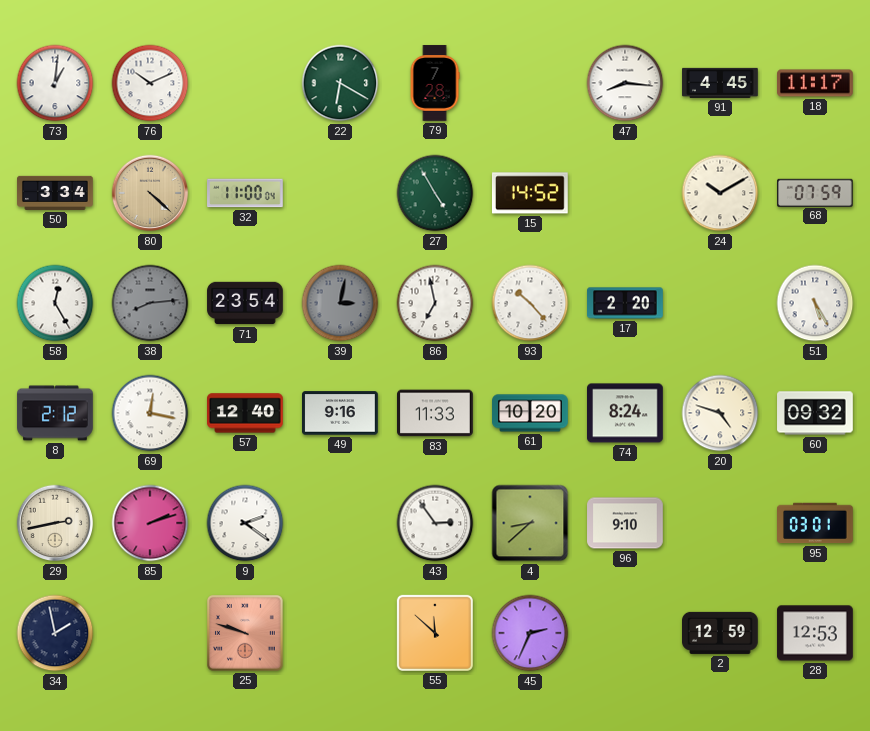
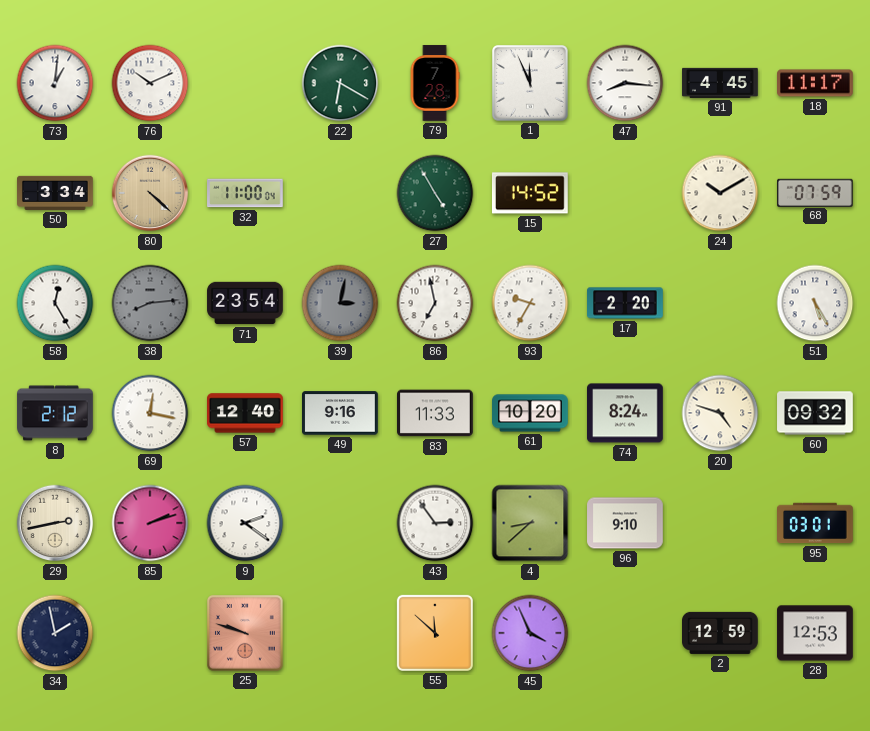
1: none -> 11:56 (531, 84)
93: 10:23 -> 9:35 (530, 303)
45: 2:34 -> 3:56 (530, 633)
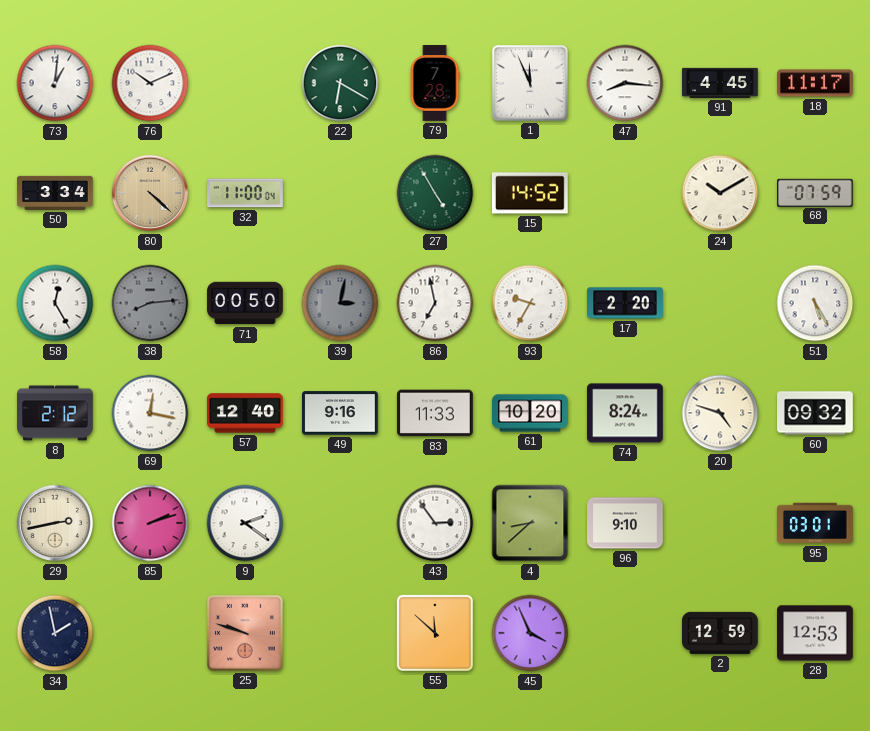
71: 23:54 -> 00:50 (245, 303)
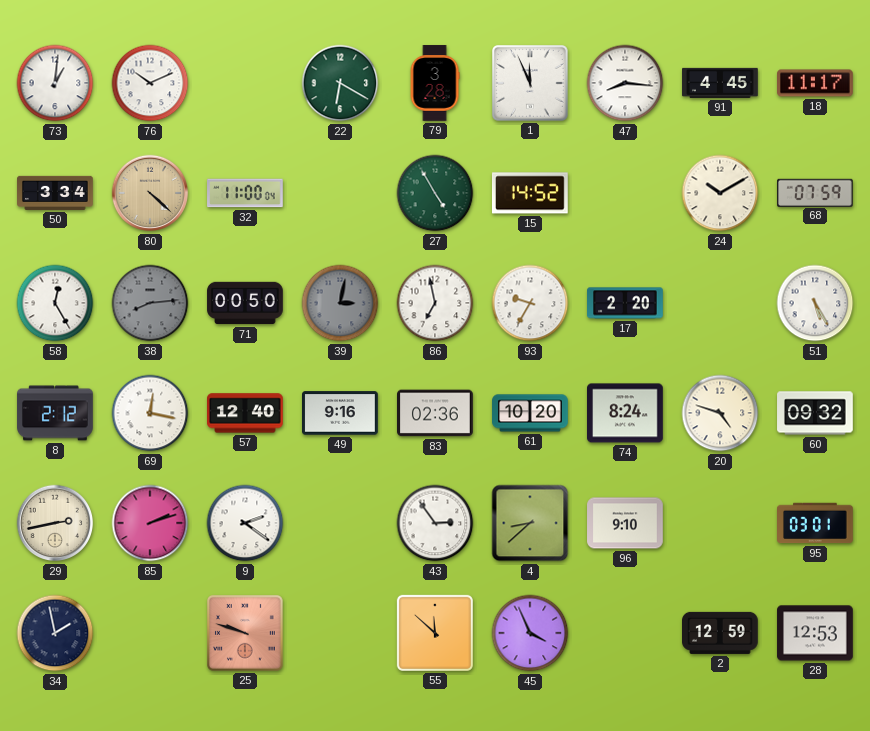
79: 7:28 -> 3:28 (435, 83)
83: 11:33 -> 02:36 (435, 413)
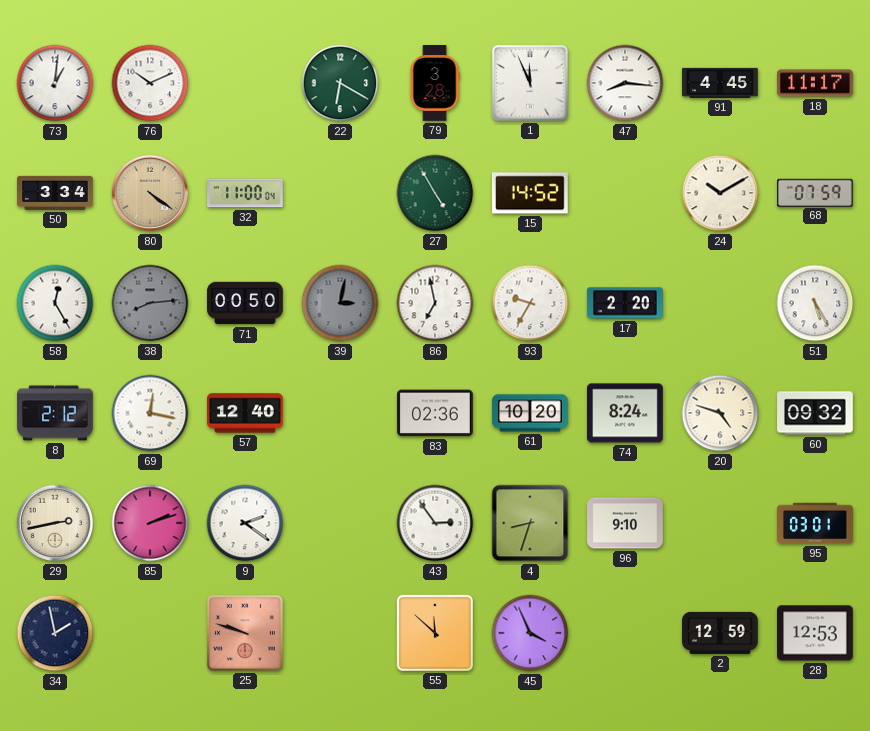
80: 4:22 -> 4:21 (150, 193)
49: 9:16 -> none (340, 413)
4: 8:38 -> 8:33 (530, 523)
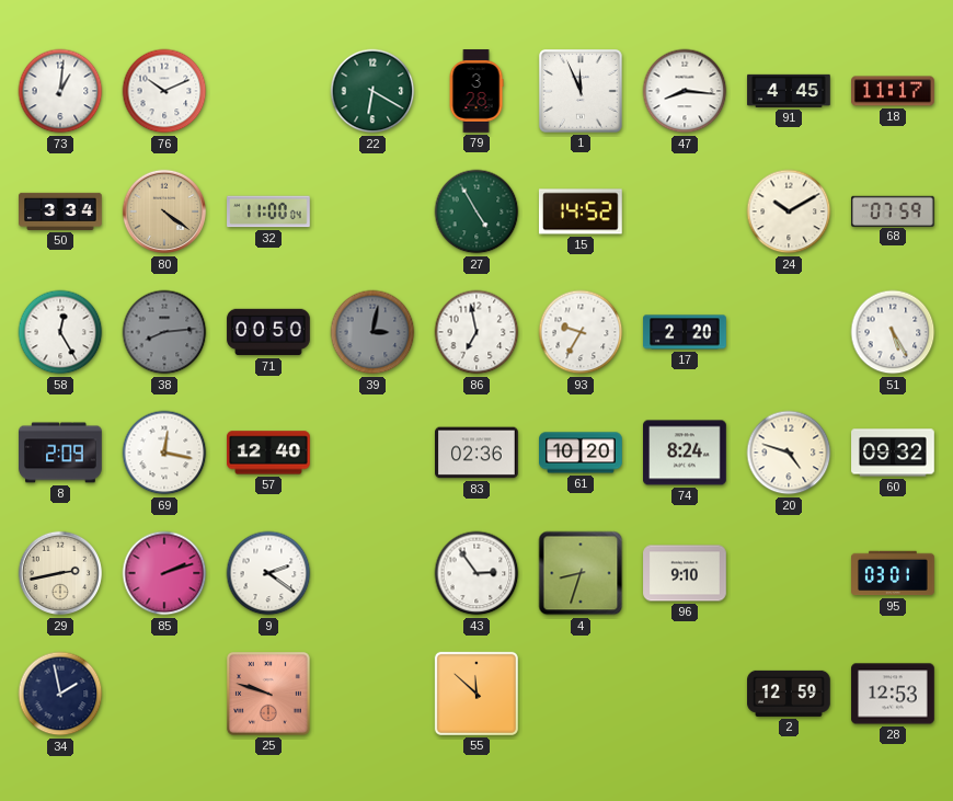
8: 2:12 -> 2:09 (60, 453)
45: 3:56 -> none (530, 633)
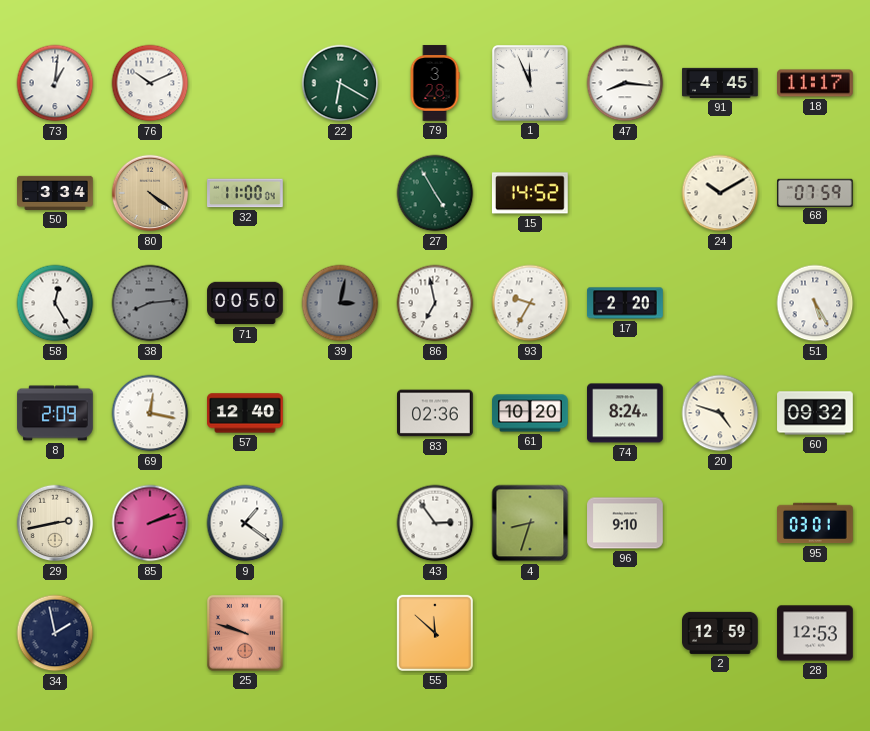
9: 2:21 -> 1:21 (245, 523)
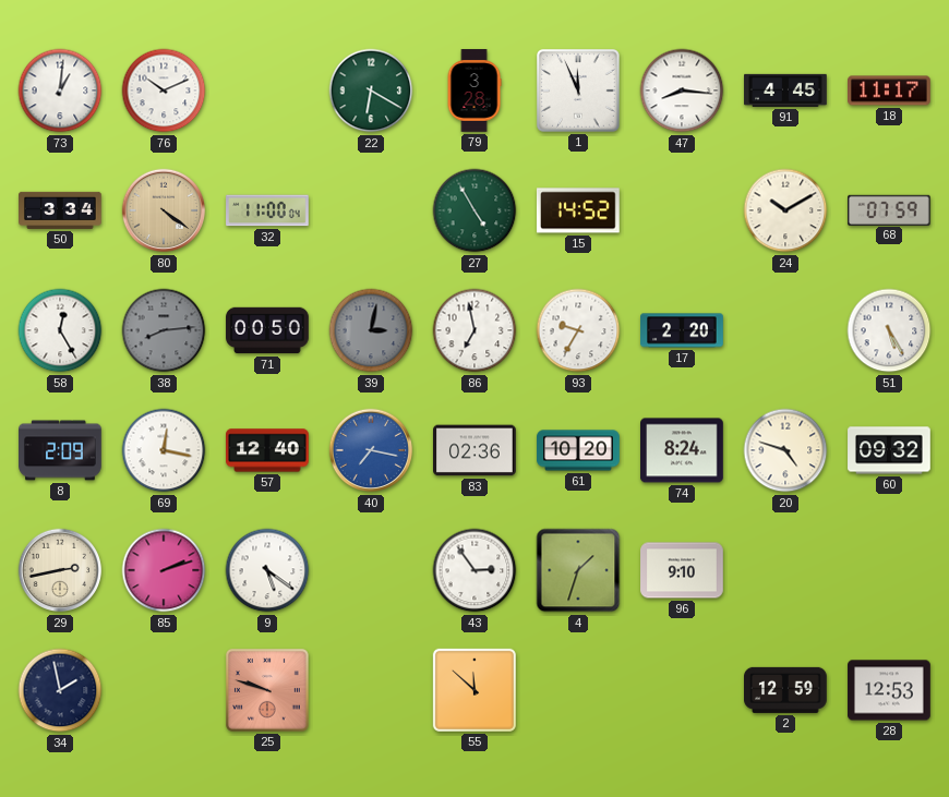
40: none -> 7:17 (371, 450)
9: 1:21 -> 5:21 (267, 570)
4: 8:33 -> 1:33 (578, 570)
95: 03:01 -> none (816, 523)
